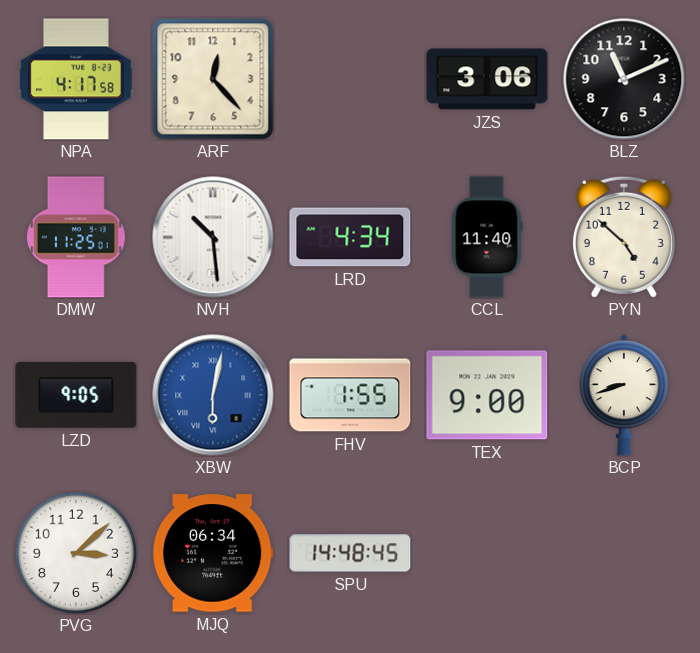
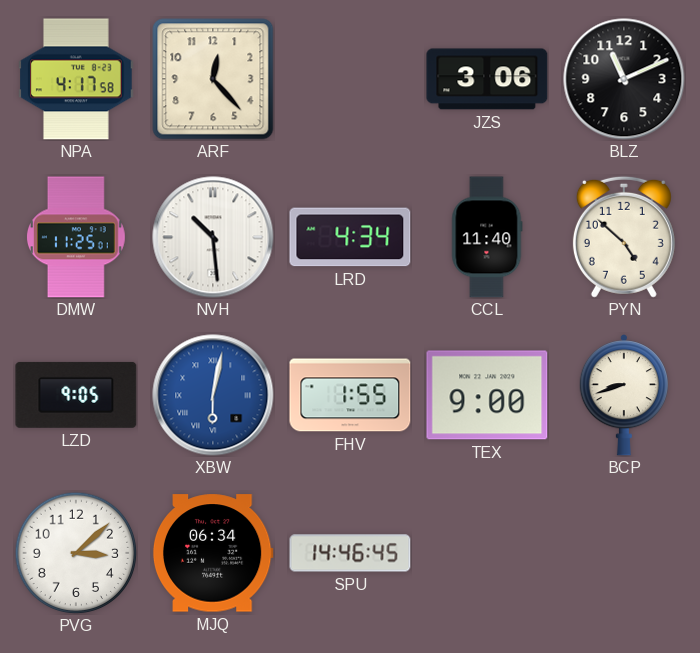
SPU: 14:48 -> 14:46 (350, 553)
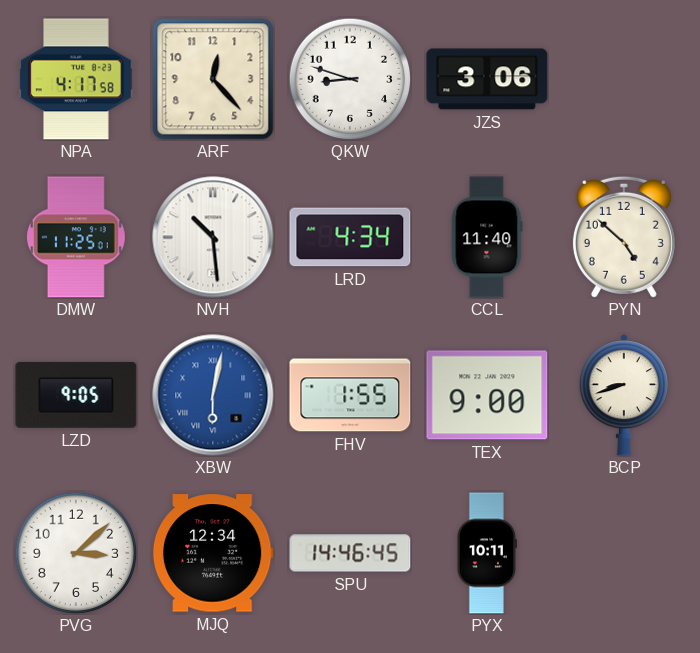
QKW: none -> 8:48 (350, 79)
BLZ: 11:11 -> none (624, 79)
MJQ: 06:34 -> 12:34 (213, 553)
PYX: none -> 10:11 (487, 553)
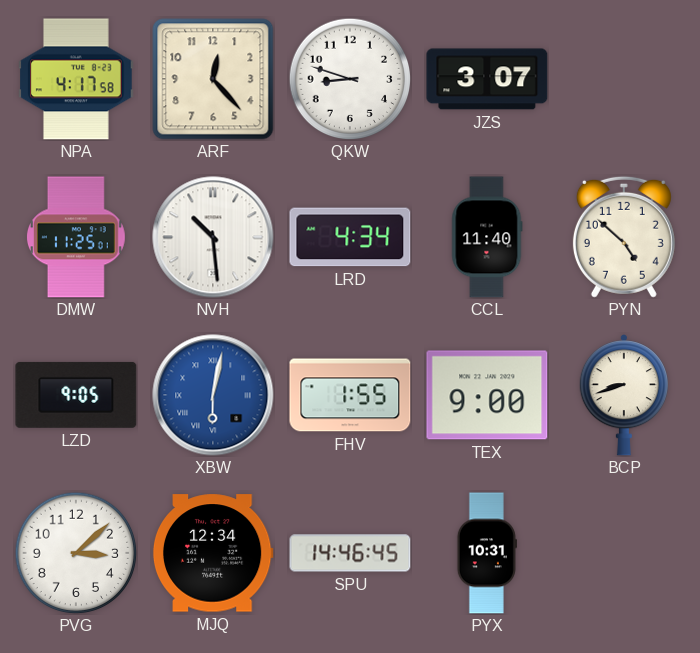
JZS: 3:06 -> 3:07 (487, 79)
PYX: 10:11 -> 10:31 (487, 553)
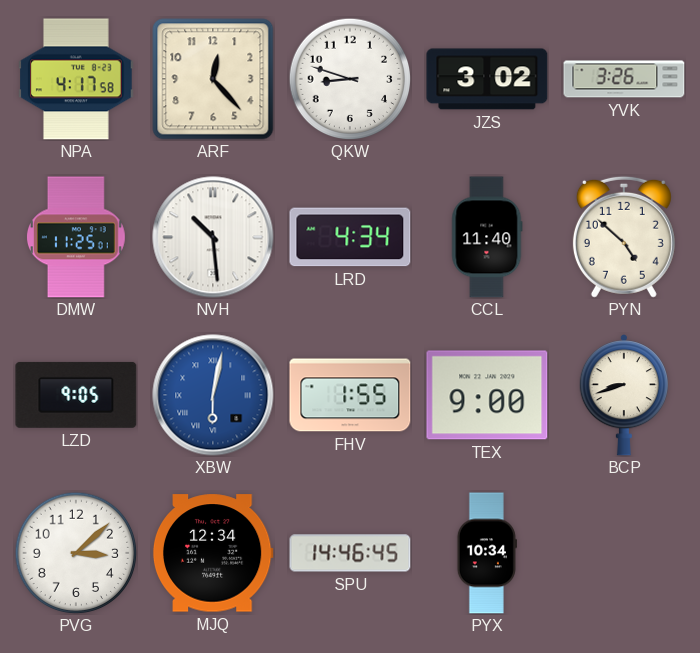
JZS: 3:07 -> 3:02 (487, 79)
YVK: none -> 3:26 (624, 79)
PYX: 10:31 -> 10:34 (487, 553)
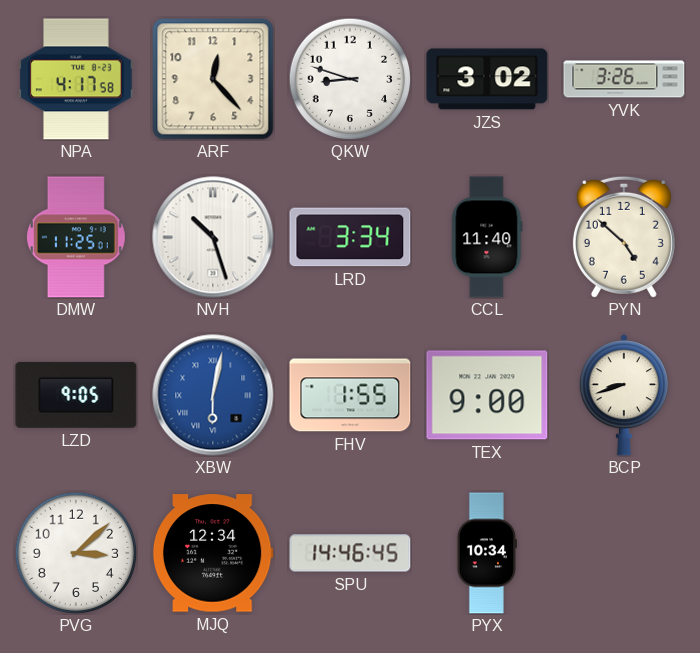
NVH: 10:29 -> 10:27 (213, 237)
LRD: 4:34 -> 3:34 (350, 237)
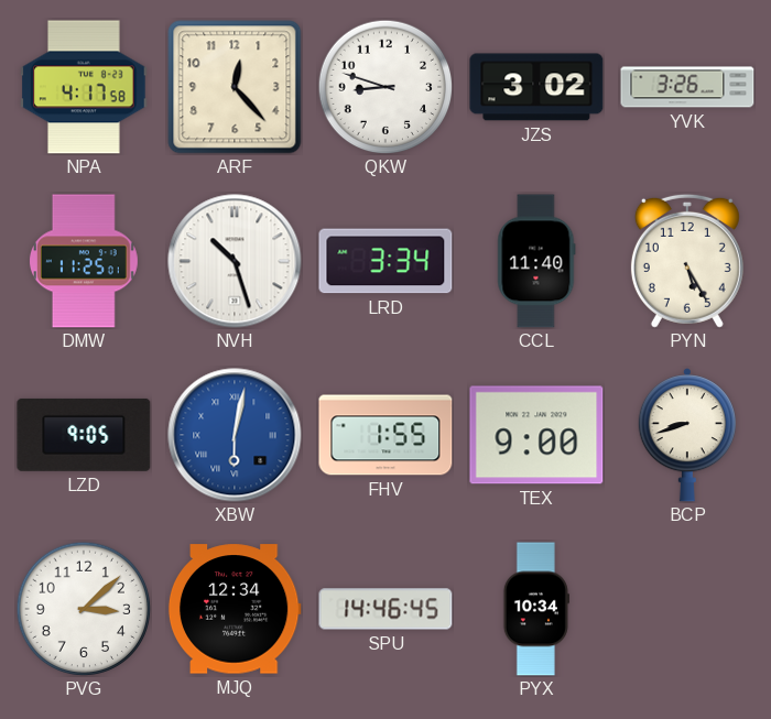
PYN: 4:52 -> 5:25 (687, 261)
